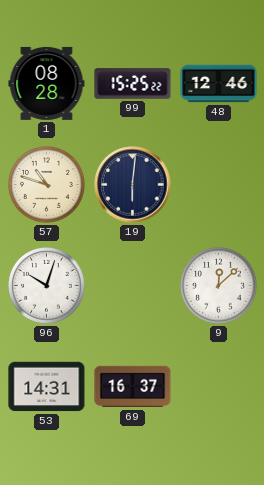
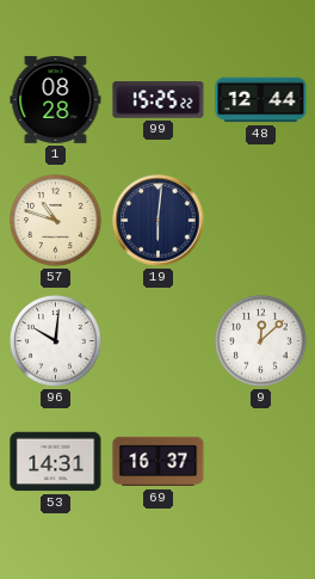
48: 12:46 -> 12:44 (261, 100)
96: 10:03 -> 10:01 (56, 341)
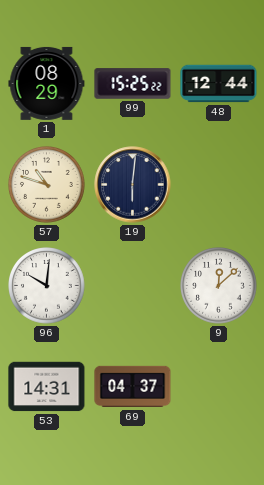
1: 08:28 -> 08:29 (47, 83)
69: 16:37 -> 04:37 (133, 387)
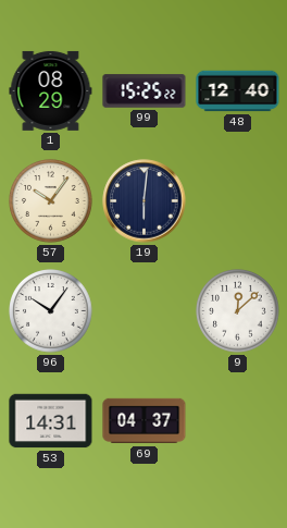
48: 12:44 -> 12:40 (238, 91)
57: 10:48 -> 10:06 (51, 201)
96: 10:01 -> 10:06 (51, 311)
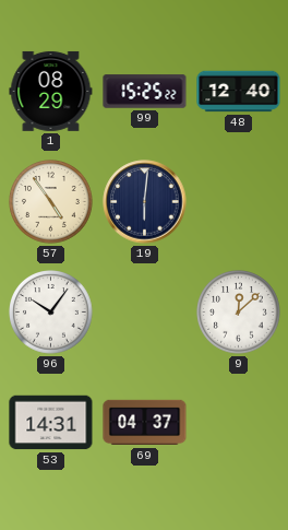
57: 10:06 -> 4:54 (51, 202)
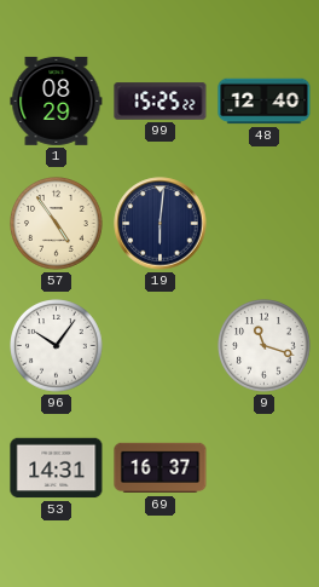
9: 12:08 -> 11:18 (265, 346)
69: 04:37 -> 16:37 (161, 468)
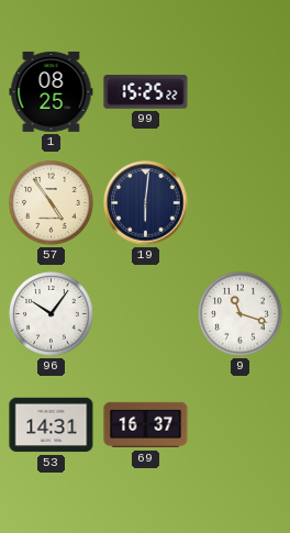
1: 08:29 -> 08:25 (52, 91)
48: 12:40 -> none (265, 102)
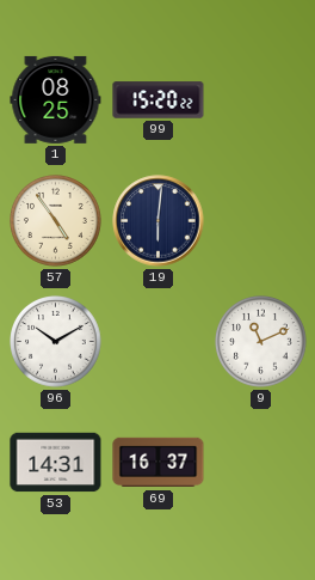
99: 15:25 -> 15:20 (159, 100)
96: 10:06 -> 10:10 (56, 342)
9: 11:18 -> 11:11 (261, 342)
